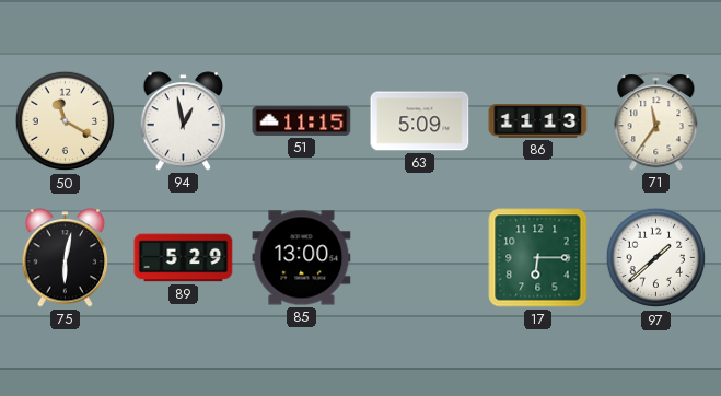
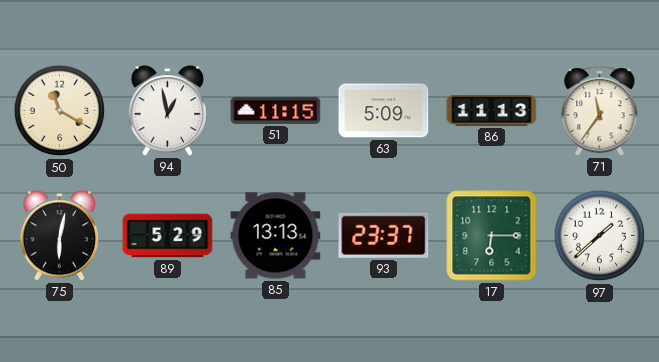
85: 13:00 -> 13:13 (276, 236)
93: none -> 23:37 (384, 235)
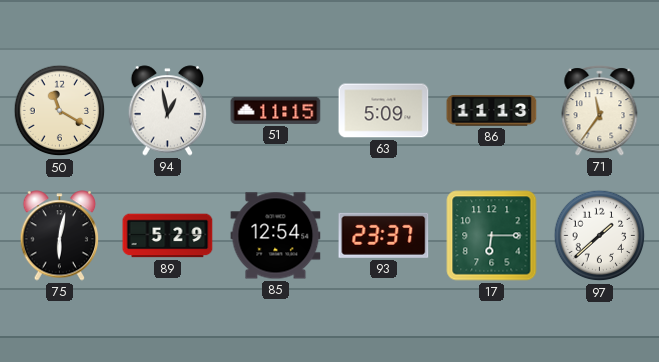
85: 13:13 -> 12:54 (276, 236)
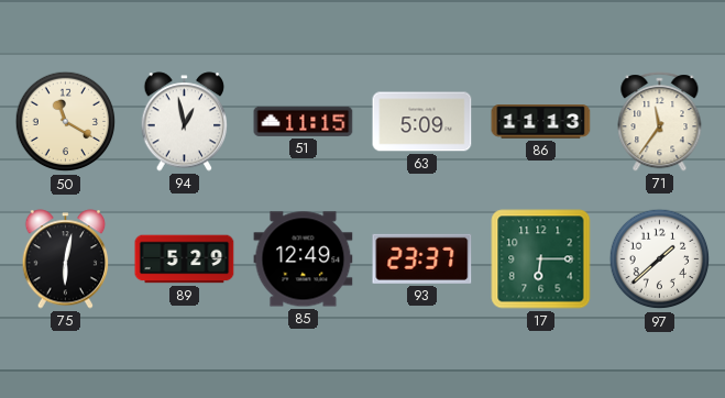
85: 12:54 -> 12:49 (304, 259)
